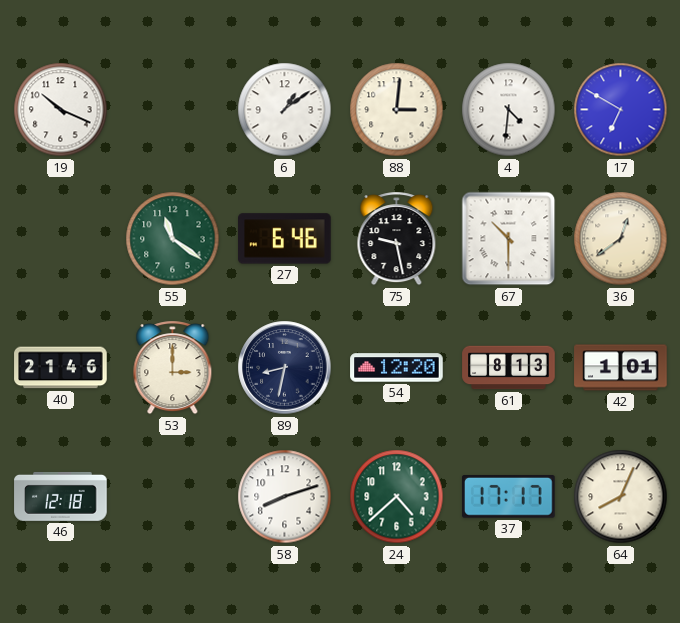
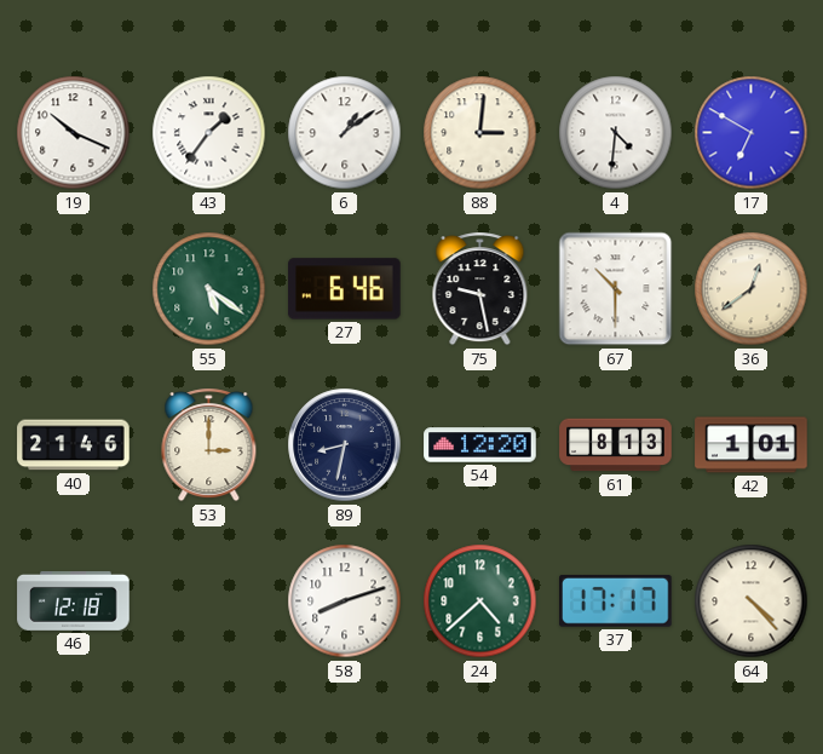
43: none -> 1:36 (209, 133)
55: 11:21 -> 5:21 (209, 289)
64: 8:04 -> 4:23 (752, 602)
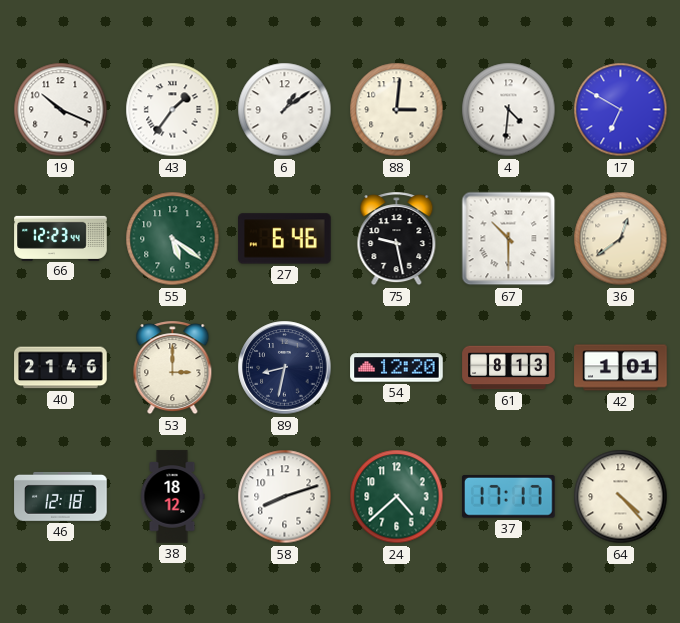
66: none -> 12:23 (61, 238)
38: none -> 18:12 (172, 497)
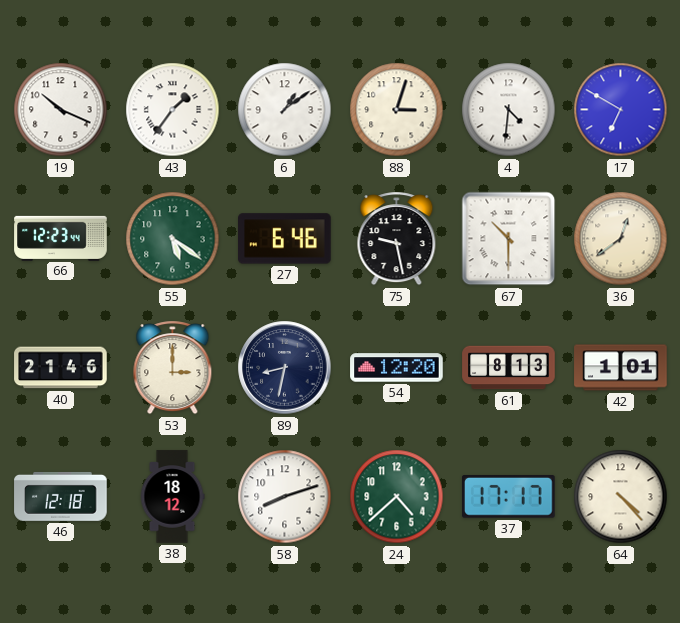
88: 3:01 -> 3:03 (397, 110)
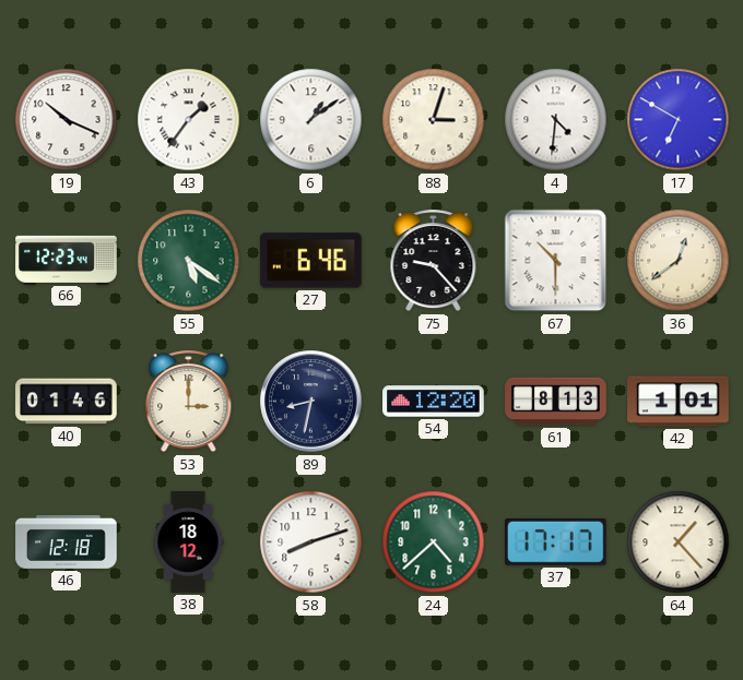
75: 9:28 -> 9:23 (434, 261)
40: 21:46 -> 01:46 (67, 402)
64: 4:23 -> 1:23 (679, 542)
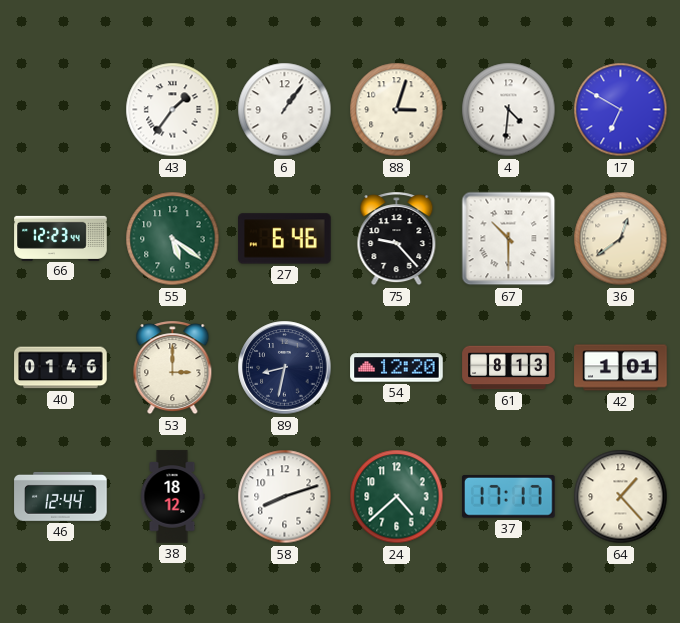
19: 10:19 -> none (67, 120)
6: 1:09 -> 1:06 (285, 110)
46: 12:18 -> 12:44 (61, 496)
